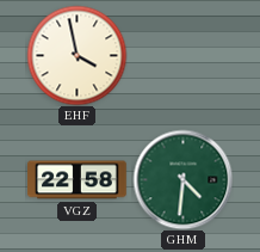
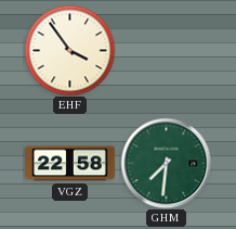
EHF: 3:58 -> 3:54 (69, 50)
GHM: 4:31 -> 7:31 (166, 163)
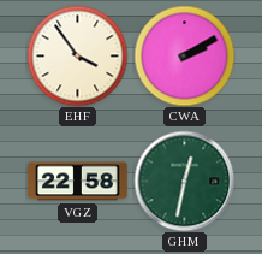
CWA: none -> 2:10 (184, 55)
GHM: 7:31 -> 12:32 (184, 181)
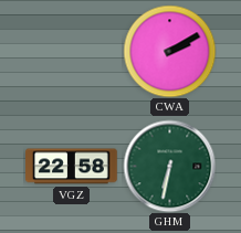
EHF: 3:54 -> none (77, 55)
GHM: 12:32 -> 6:32 (169, 166)
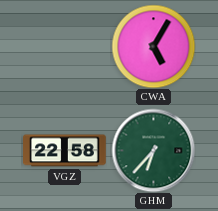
CWA: 2:10 -> 5:05 (153, 46)
GHM: 6:32 -> 6:37 (153, 150)
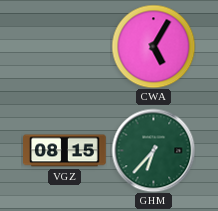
VGZ: 22:58 -> 08:15 (65, 151)
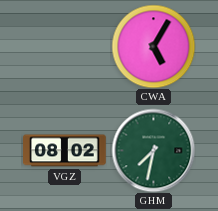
VGZ: 08:15 -> 08:02 (65, 151)
GHM: 6:37 -> 7:32 (153, 150)
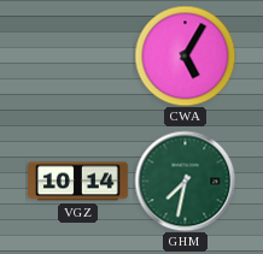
VGZ: 08:02 -> 10:14 (78, 182)
